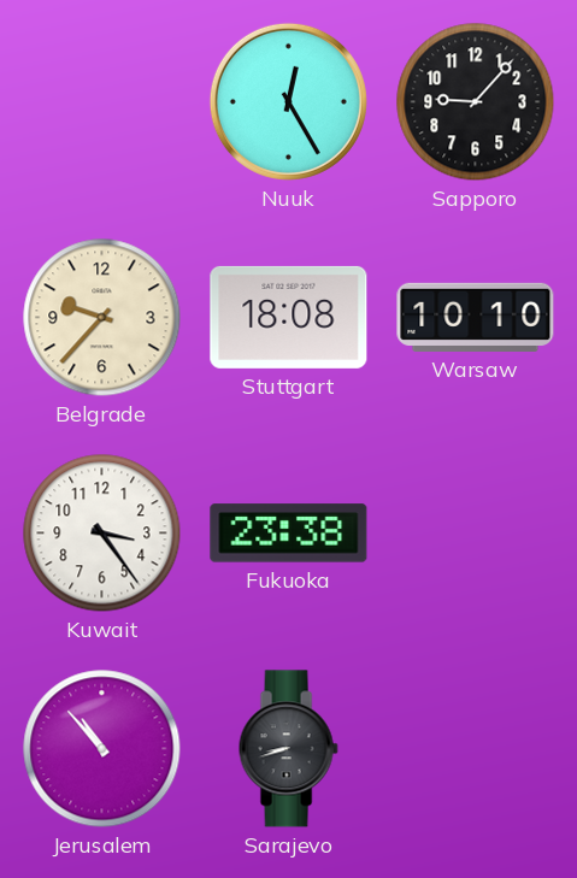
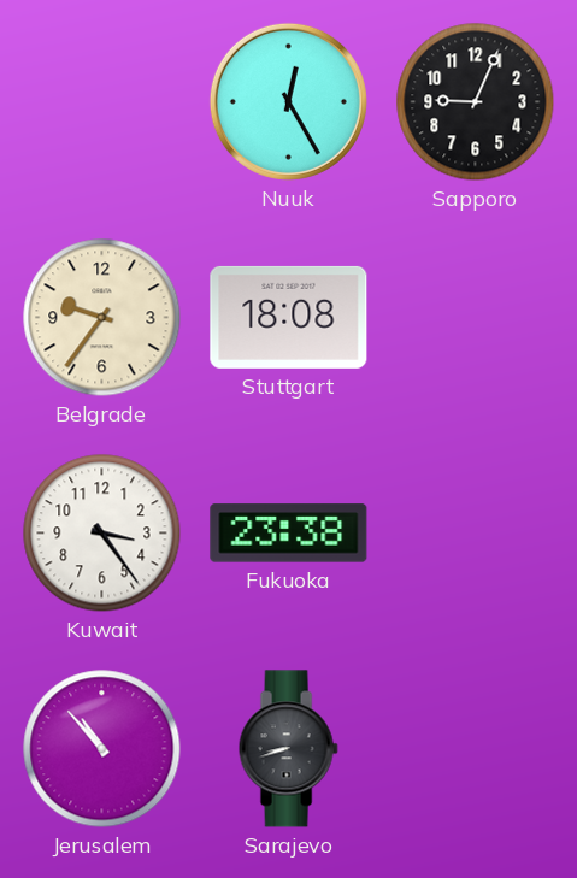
Sapporo: 9:07 -> 9:04 (476, 102)
Belgrade: 9:37 -> 9:36 (102, 318)
Warsaw: 10:10 -> none (476, 317)
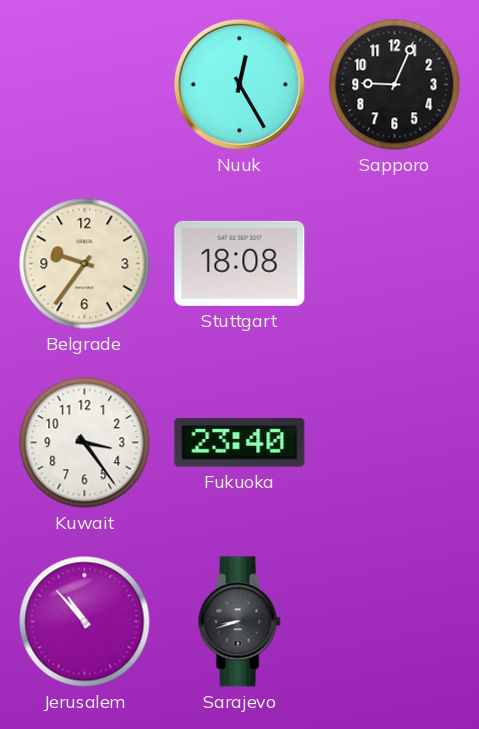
Fukuoka: 23:38 -> 23:40 (240, 443)
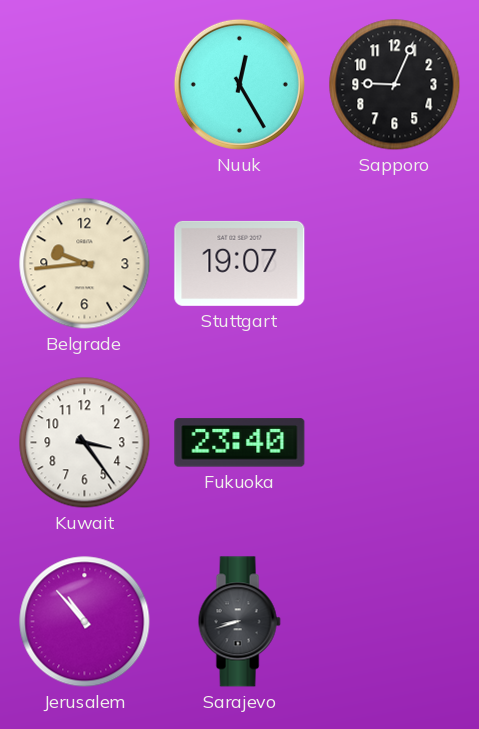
Belgrade: 9:36 -> 9:44 (85, 264)
Stuttgart: 18:08 -> 19:07 (240, 263)
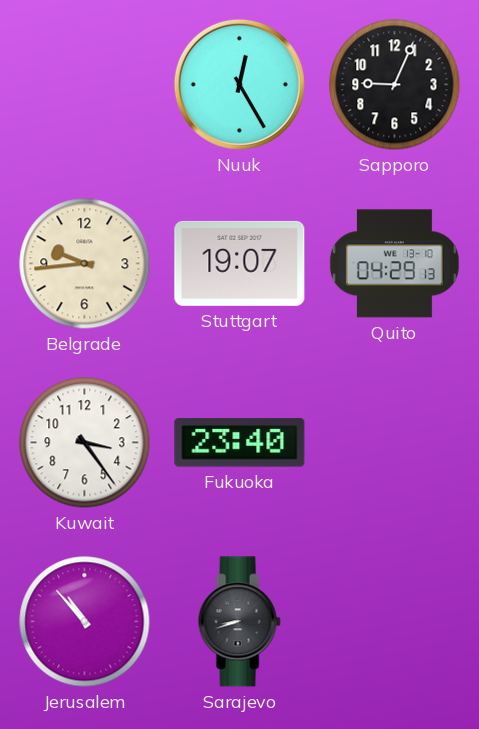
Quito: none -> 04:29 (394, 264)
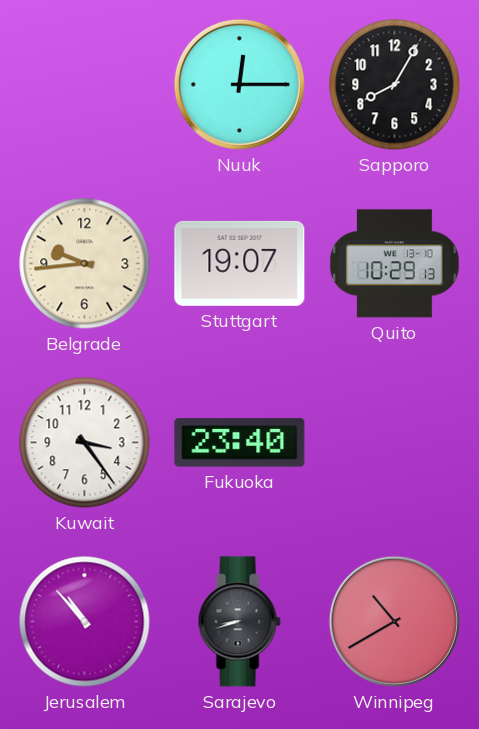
Nuuk: 12:25 -> 12:15 (239, 84)
Sapporo: 9:04 -> 8:05 (395, 85)
Quito: 04:29 -> 10:29 (394, 264)
Winnipeg: none -> 10:40 (394, 621)
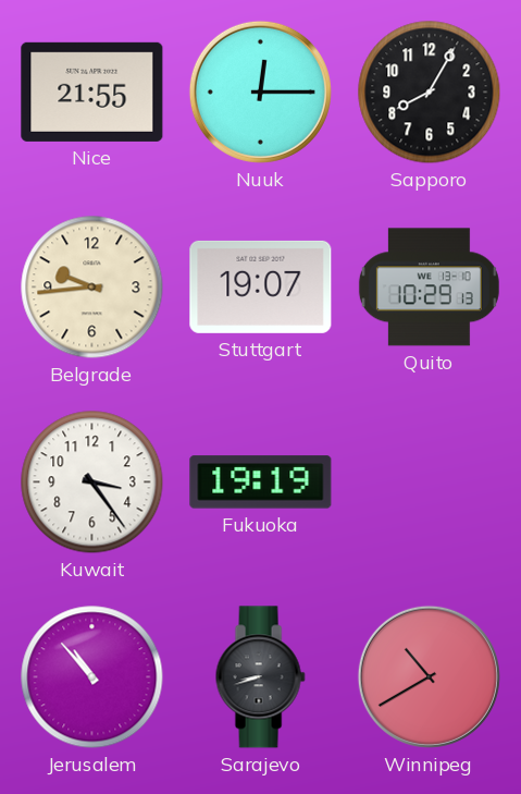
Nice: none -> 21:55 (92, 91)
Fukuoka: 23:40 -> 19:19 (261, 482)
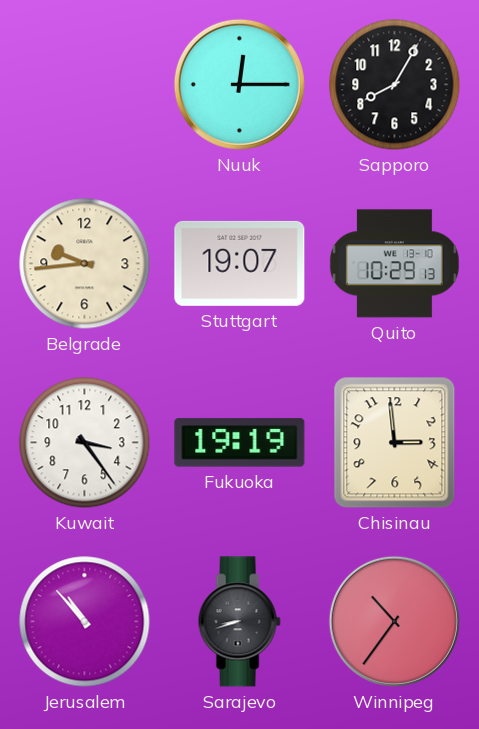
Nice: 21:55 -> none (92, 91)
Chisinau: none -> 2:59 (395, 443)
Winnipeg: 10:40 -> 10:36 (394, 621)
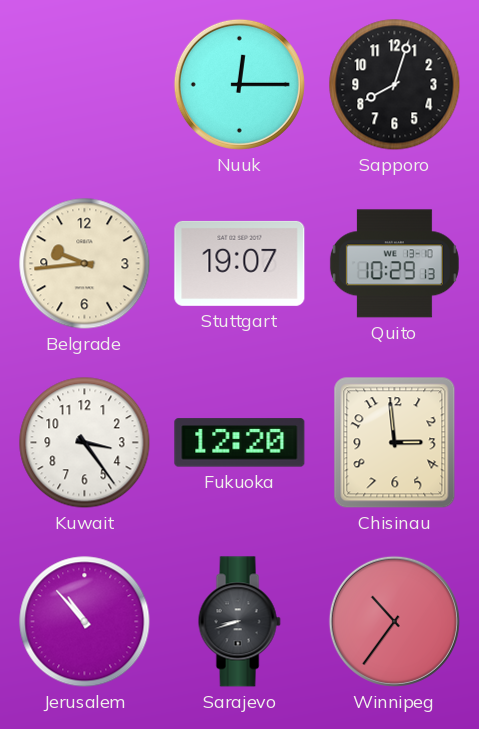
Sapporo: 8:05 -> 8:03 (395, 85)
Fukuoka: 19:19 -> 12:20 (240, 443)
